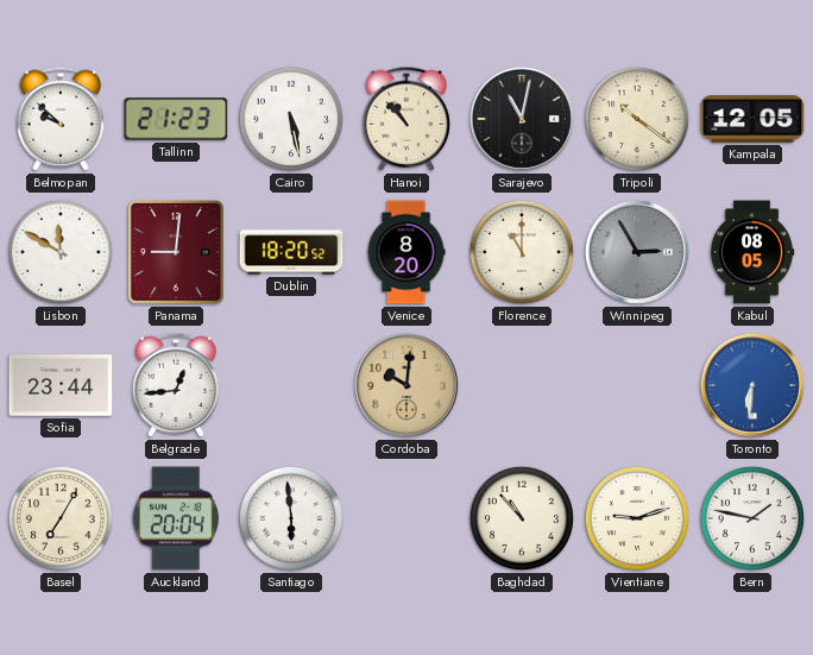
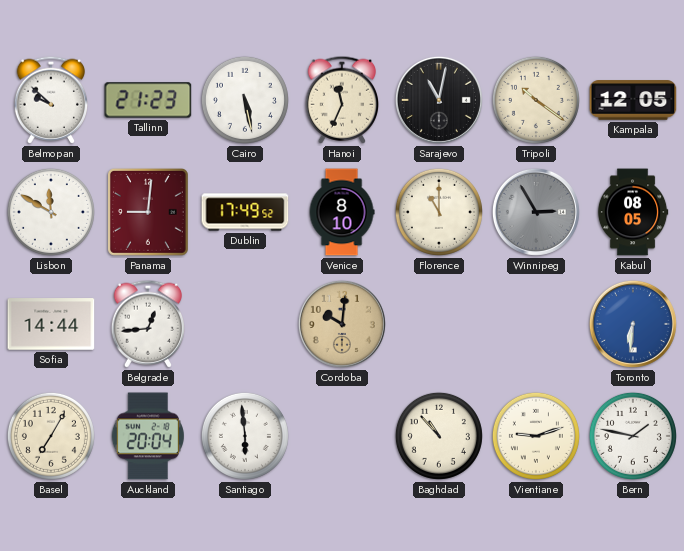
Hanoi: 10:53 -> 11:34 (341, 100)
Dublin: 18:20 -> 17:49 (245, 212)
Venice: 8:20 -> 8:10 (342, 212)
Sofia: 23:44 -> 14:44 (51, 324)
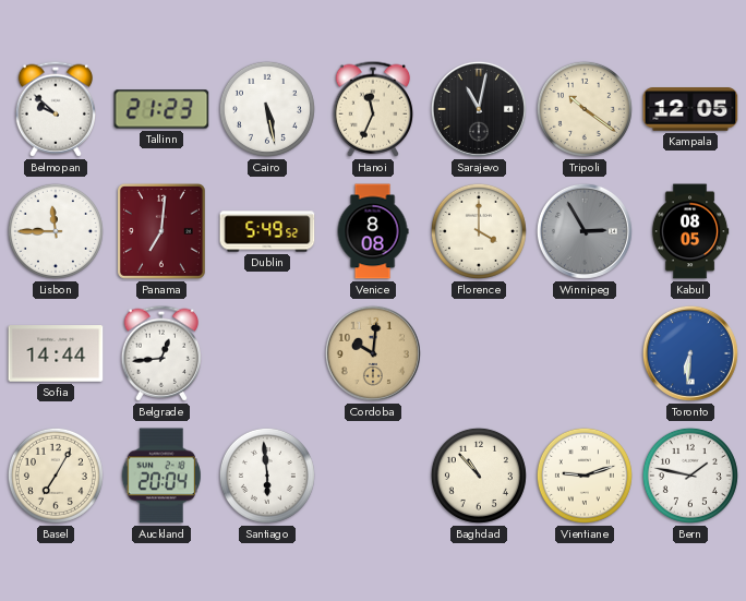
Lisbon: 11:50 -> 11:45 (56, 231)
Panama: 9:01 -> 7:01 (161, 231)
Dublin: 17:49 -> 5:49 (267, 231)
Venice: 8:10 -> 8:08 (373, 231)
Florence: 11:00 -> 4:00 (479, 231)
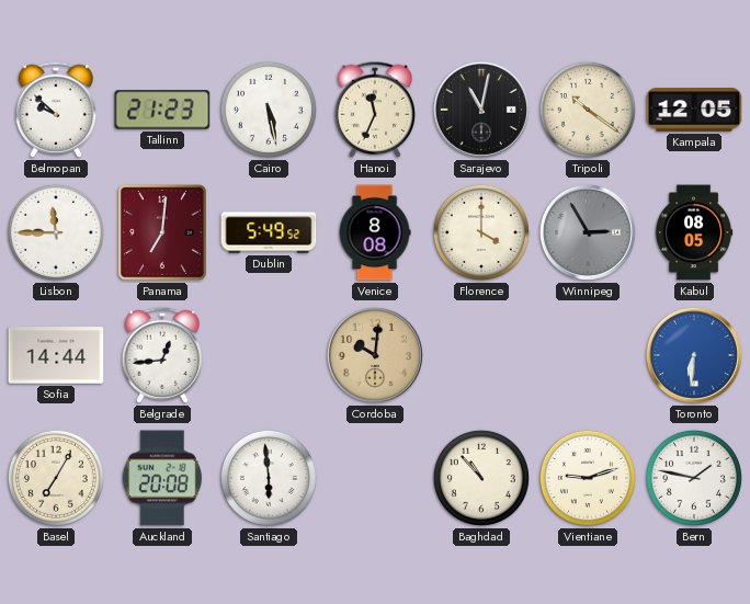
Auckland: 20:04 -> 20:08 (162, 478)
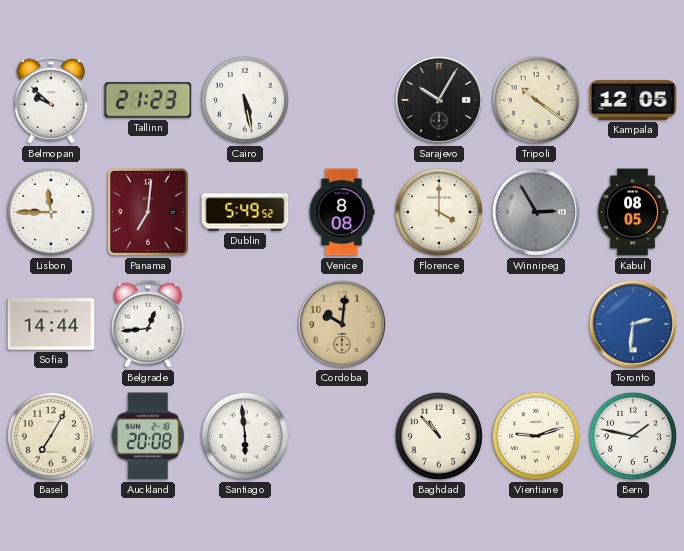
Hanoi: 11:34 -> none (374, 110)
Sarajevo: 11:02 -> 10:05 (439, 100)
Toronto: 6:31 -> 2:31 (633, 324)
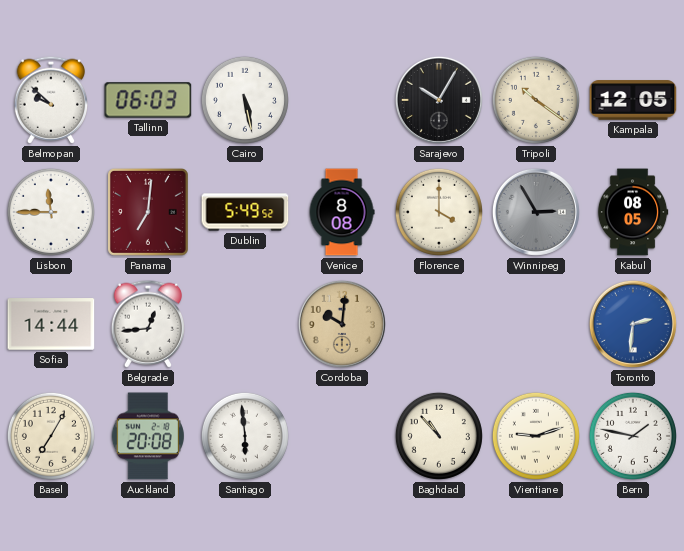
Tallinn: 21:23 -> 06:03 (148, 100)
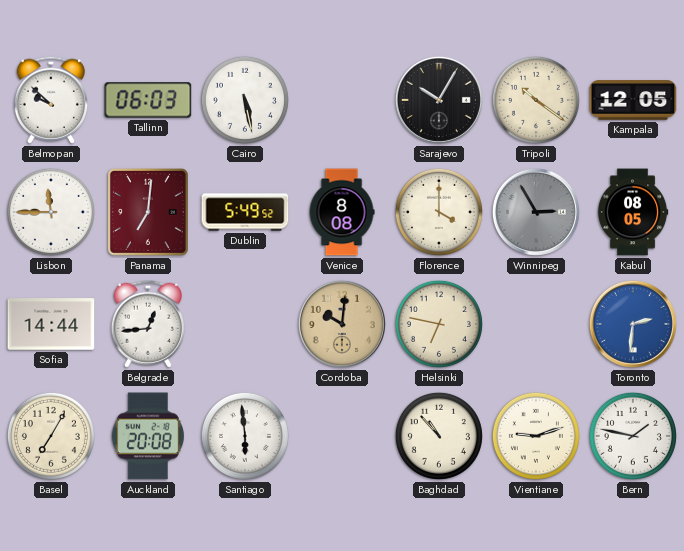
Helsinki: none -> 6:47 (439, 324)
